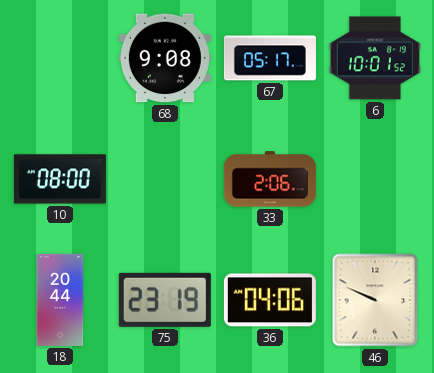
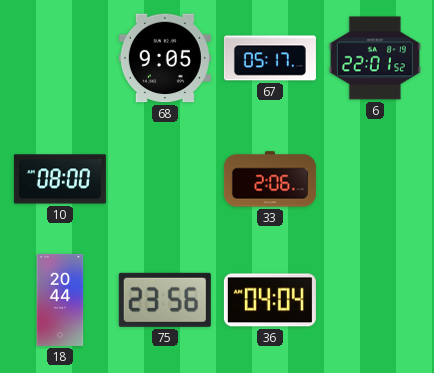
68: 9:08 -> 9:05 (165, 58)
6: 10:01 -> 22:01 (375, 58)
75: 23:19 -> 23:56 (165, 300)
36: 04:06 -> 04:04 (270, 300)
46: 9:49 -> none (375, 300)
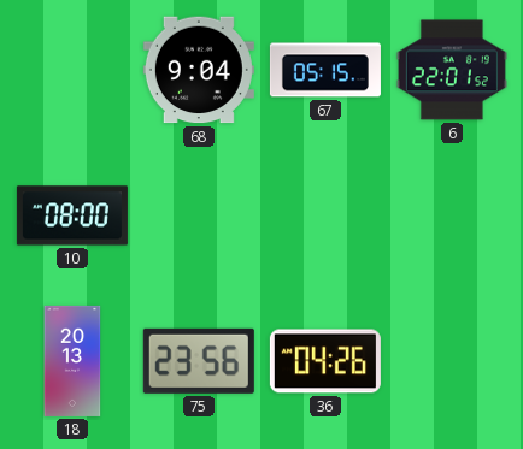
68: 9:05 -> 9:04 (199, 70)
67: 05:17 -> 05:15 (325, 70)
33: 2:06 -> none (270, 179)
18: 20:44 -> 20:13 (72, 361)
36: 04:04 -> 04:26 (325, 361)
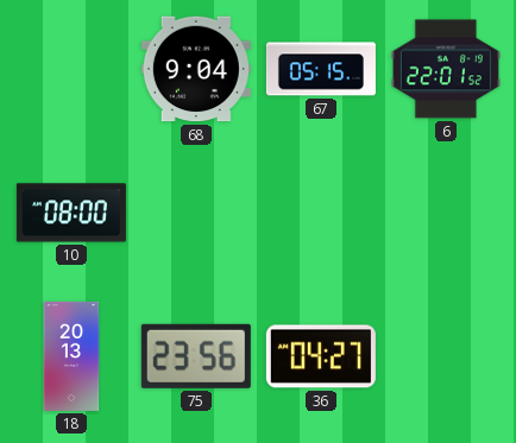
36: 04:26 -> 04:27 (321, 356)
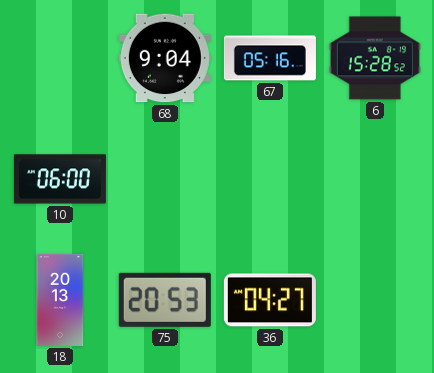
67: 05:15 -> 05:16 (270, 58)
6: 22:01 -> 15:28 (375, 58)
10: 08:00 -> 06:00 (60, 179)
75: 23:56 -> 20:53 (165, 300)
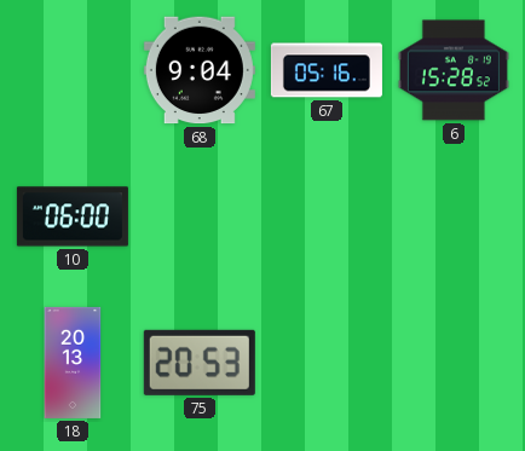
36: 04:27 -> none (270, 300)
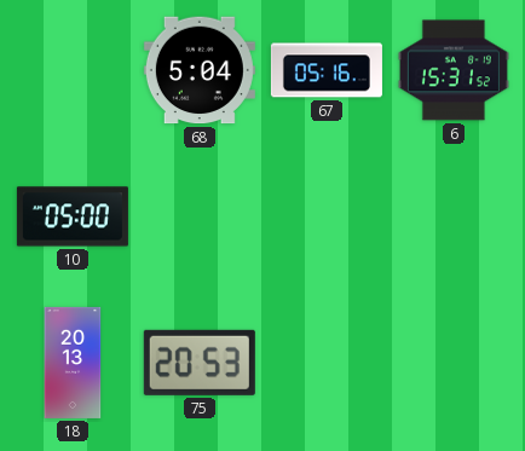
68: 9:04 -> 5:04 (200, 70)
6: 15:28 -> 15:31 (454, 70)
10: 06:00 -> 05:00 (73, 216)
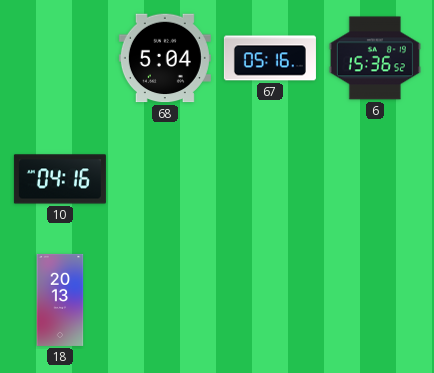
6: 15:31 -> 15:36 (375, 58)
10: 05:00 -> 04:16 (60, 179)
75: 20:53 -> none (200, 363)
